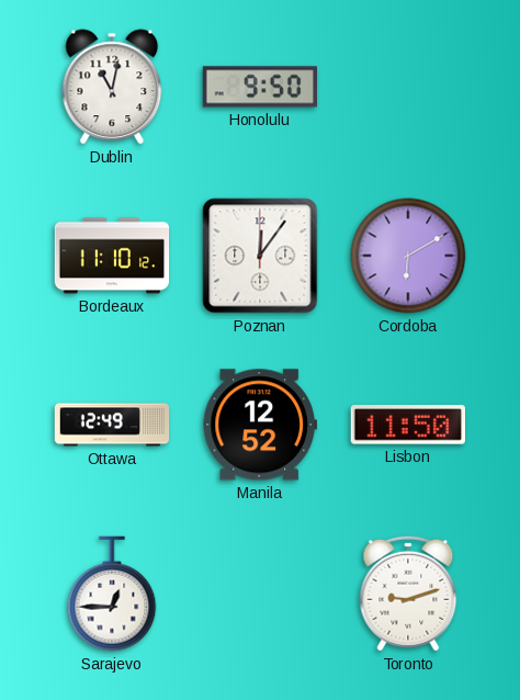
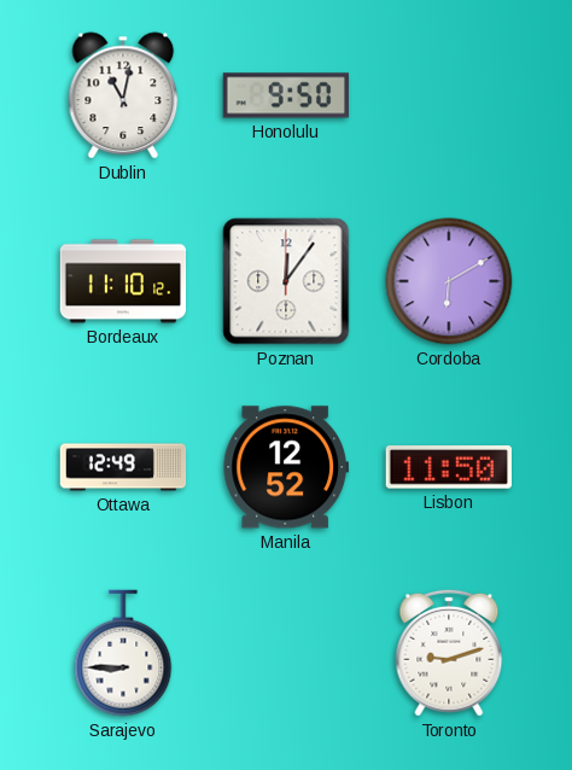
Sarajevo: 12:45 -> 8:45 (123, 653)
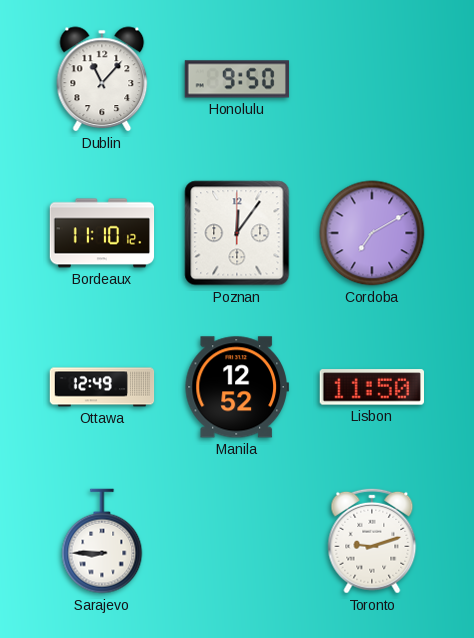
Dublin: 11:02 -> 11:07 (102, 79)
Cordoba: 6:10 -> 7:10 (372, 233)
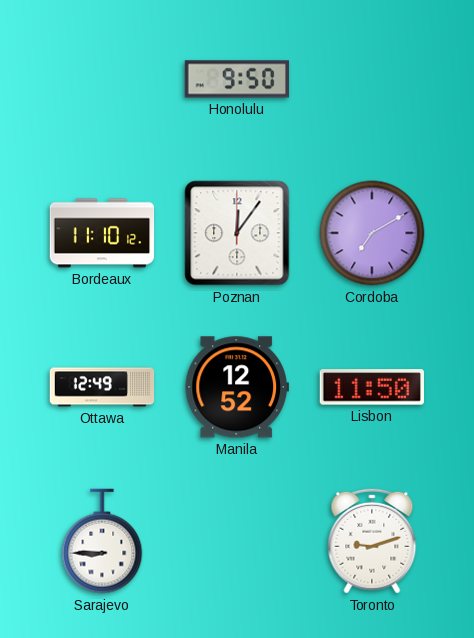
Dublin: 11:07 -> none (102, 79)
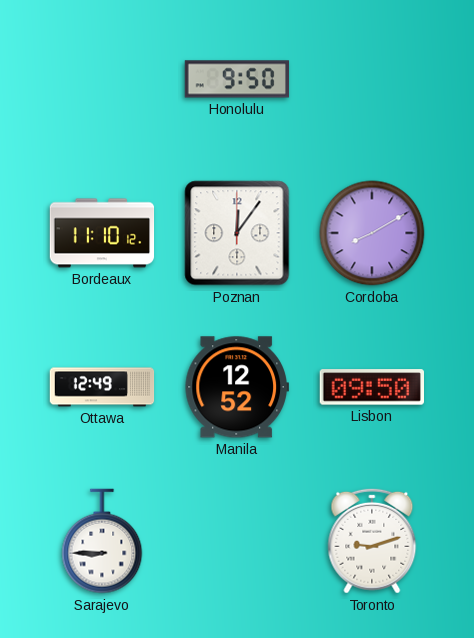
Cordoba: 7:10 -> 8:10 (372, 233)
Lisbon: 11:50 -> 09:50 (371, 387)
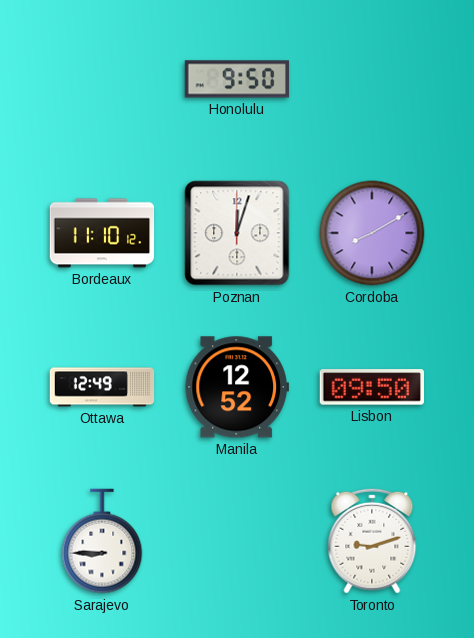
Poznan: 12:06 -> 12:03 (237, 233)
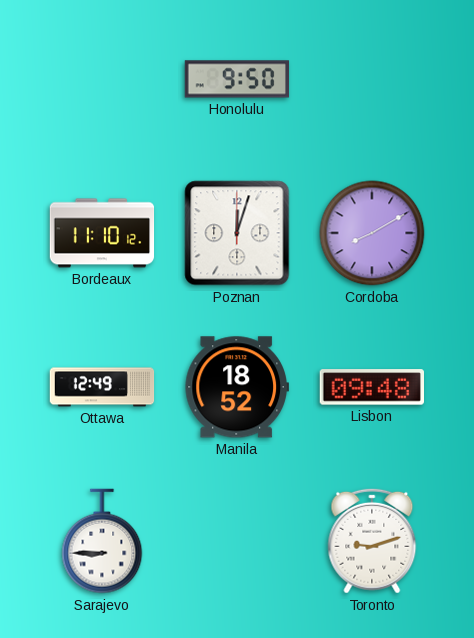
Manila: 12:52 -> 18:52 (236, 387)
Lisbon: 09:50 -> 09:48 (371, 387)
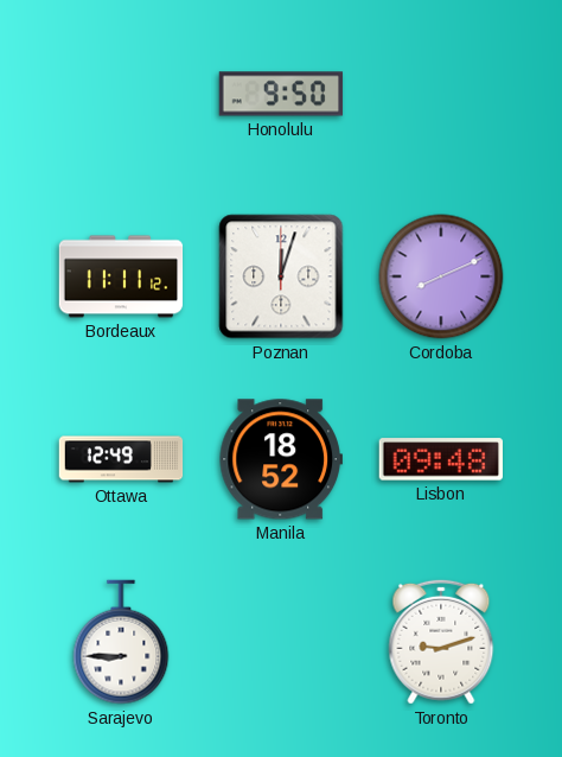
Bordeaux: 11:10 -> 11:11 (121, 276)
Cordoba: 8:10 -> 8:11 (441, 276)
